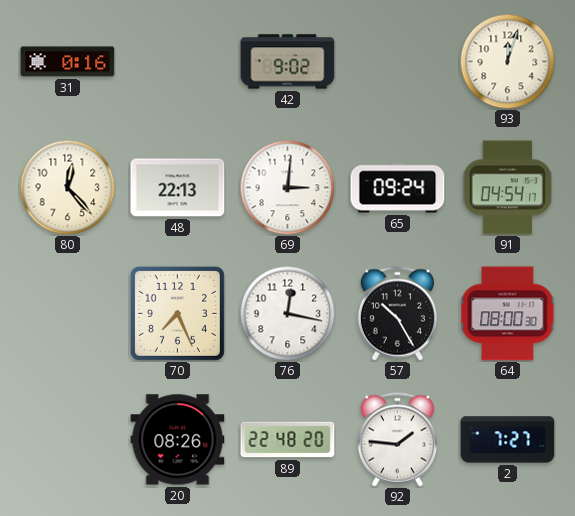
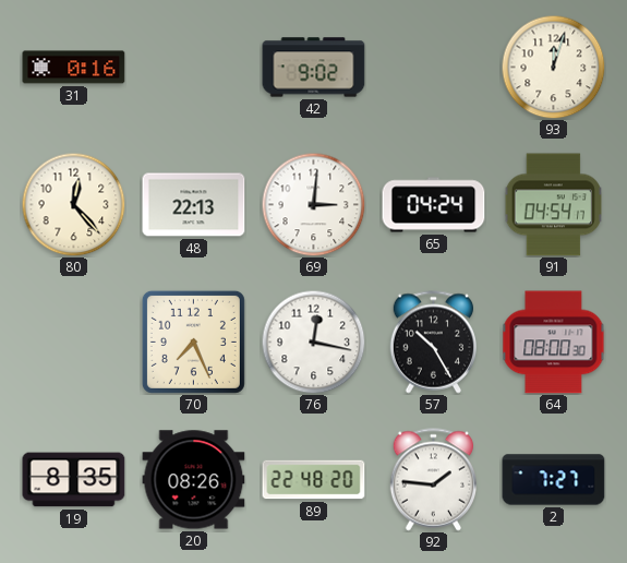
65: 09:24 -> 04:24 (434, 205)
19: none -> 8:35 (74, 480)
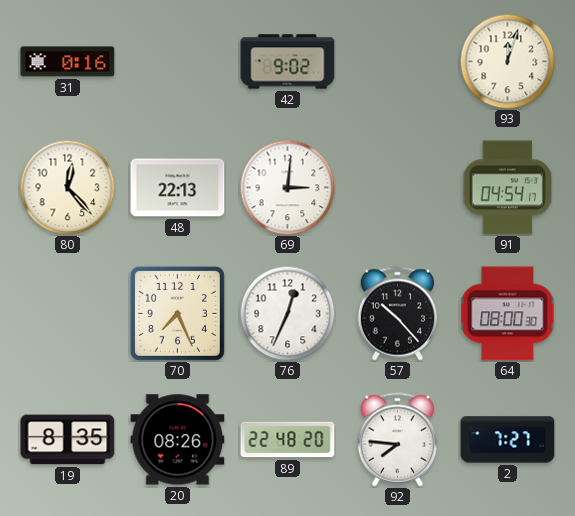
65: 04:24 -> none (434, 205)
76: 12:17 -> 12:34 (287, 313)
57: 10:25 -> 10:23 (397, 314)
92: 1:46 -> 7:46 (397, 440)
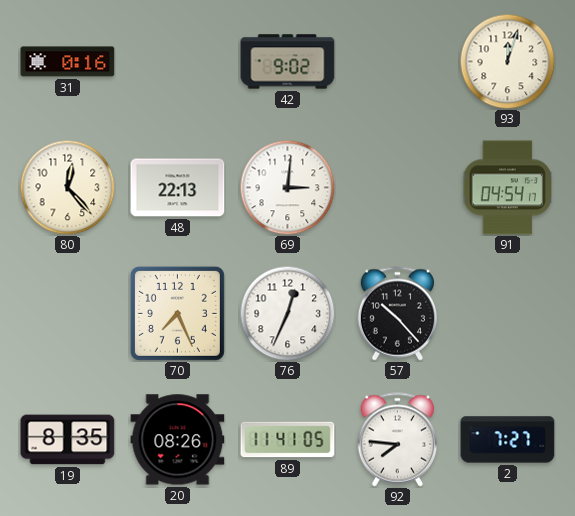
64: 08:00 -> none (508, 314)
89: 22:48 -> 11:41 (288, 440)
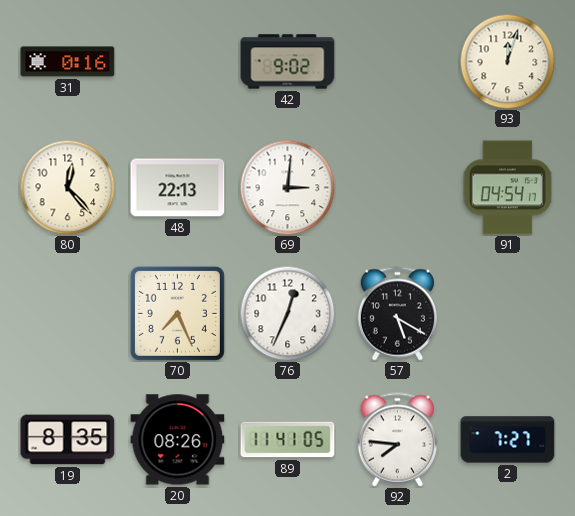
57: 10:23 -> 5:20 (397, 314)
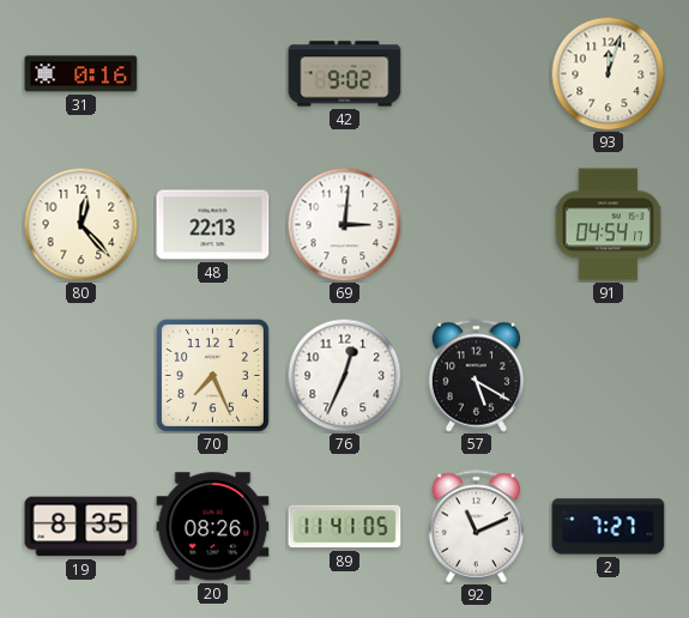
92: 7:46 -> 11:11 (476, 527)
